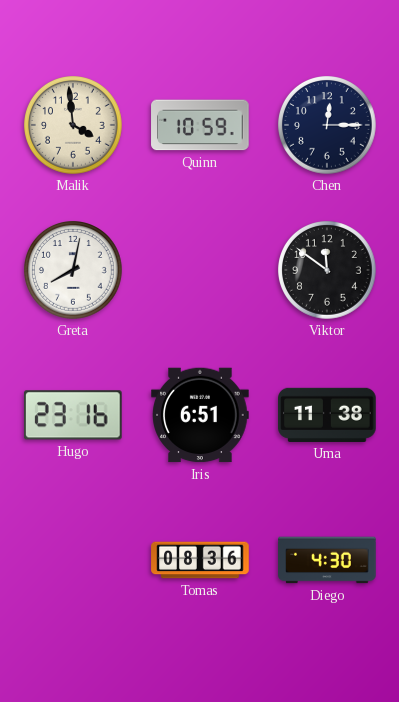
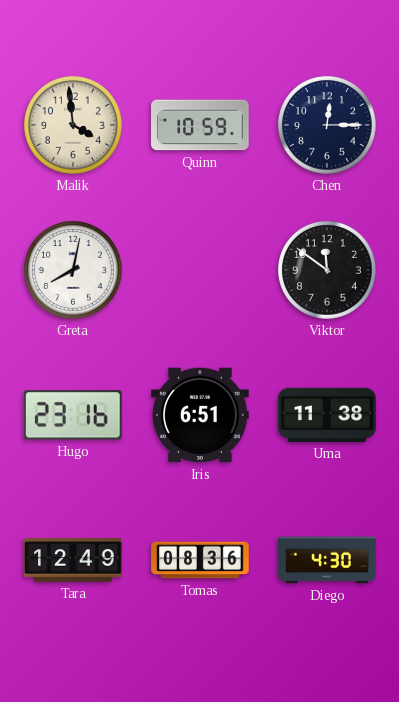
Tara: none -> 12:49 (73, 560)
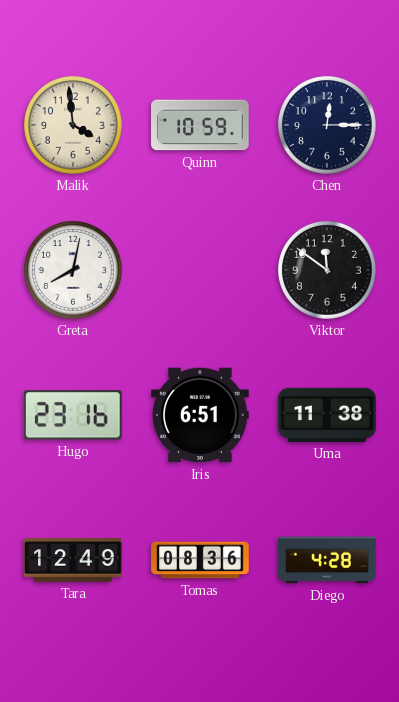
Diego: 4:30 -> 4:28 (327, 560)
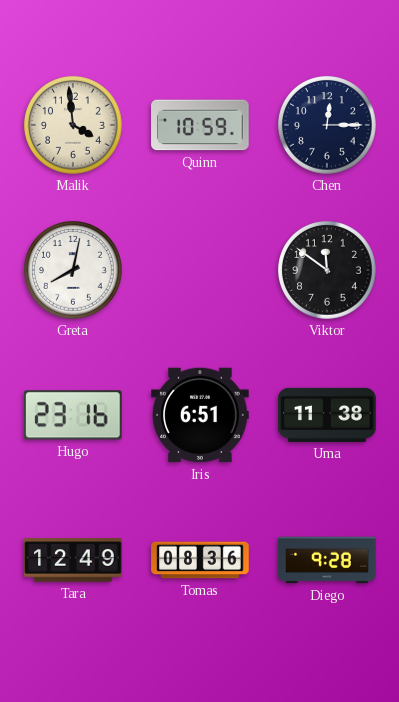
Diego: 4:28 -> 9:28 (327, 560)
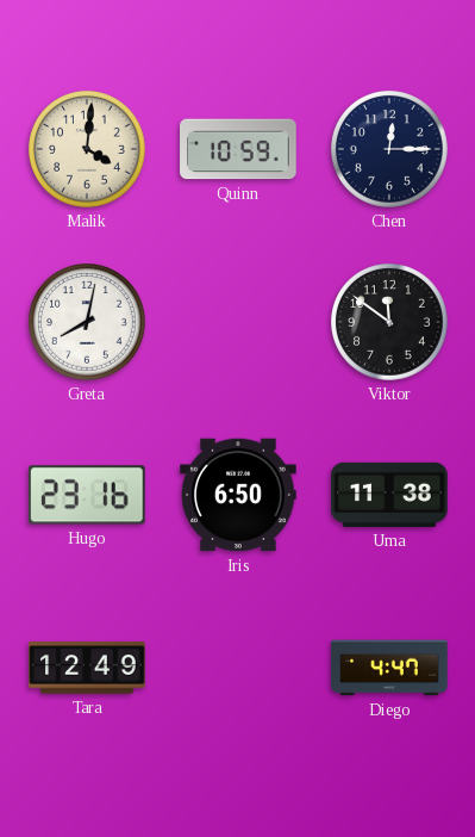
Malik: 3:59 -> 4:01 (88, 150)
Iris: 6:51 -> 6:50 (238, 495)
Tomas: 08:36 -> none (200, 560)
Diego: 9:28 -> 4:47 (389, 668)
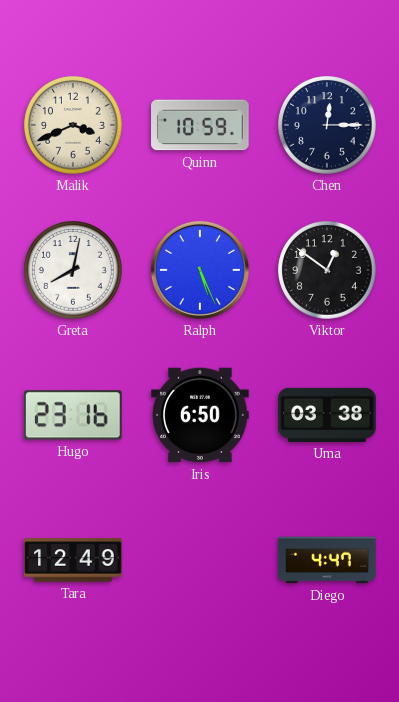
Malik: 4:01 -> 3:41 (74, 126)
Ralph: none -> 5:26 (200, 270)
Viktor: 11:51 -> 12:51 (328, 271)
Uma: 11:38 -> 03:38 (327, 415)
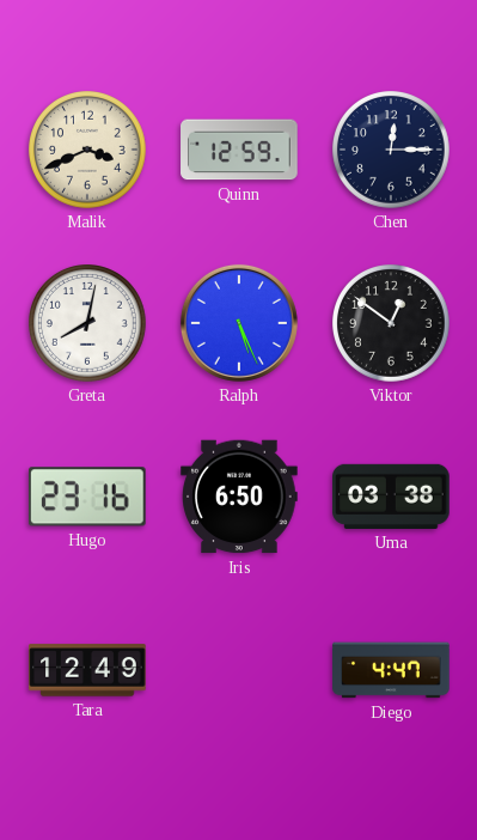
Quinn: 10:59 -> 12:59 (239, 150)
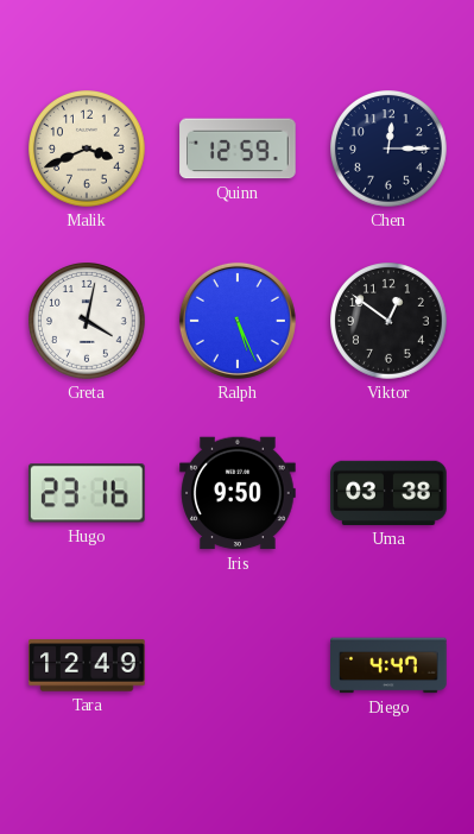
Greta: 8:02 -> 4:02 (88, 322)
Iris: 6:50 -> 9:50 (238, 493)
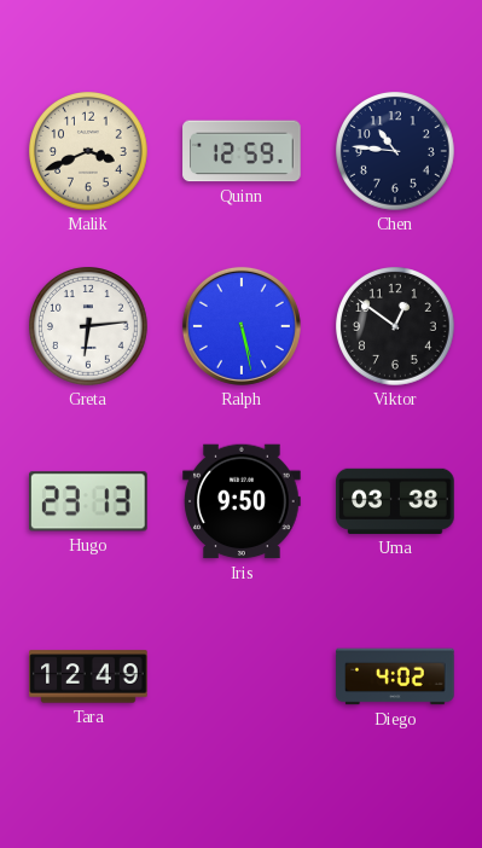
Chen: 12:15 -> 10:46 (396, 152)
Greta: 4:02 -> 6:14 (89, 327)
Ralph: 5:26 -> 5:28 (242, 326)
Hugo: 23:16 -> 23:13 (88, 501)
Diego: 4:47 -> 4:02 (395, 676)
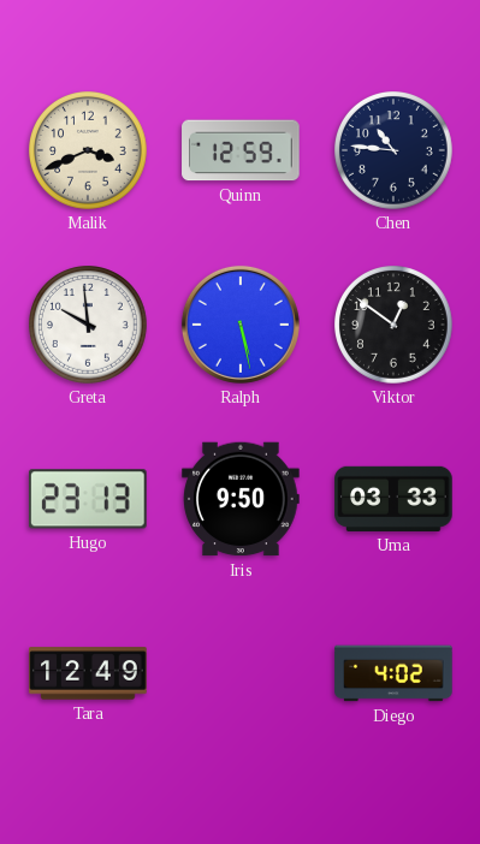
Greta: 6:14 -> 9:59 (89, 326)
Uma: 03:38 -> 03:33 (393, 499)
